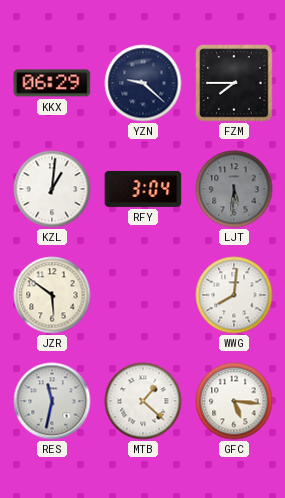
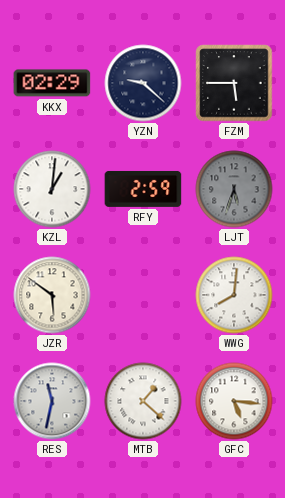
KKX: 06:29 -> 02:29 (52, 83)
FZM: 7:45 -> 5:45 (234, 83)
RFY: 3:04 -> 2:59 (143, 189)
LJT: 5:31 -> 5:33 (234, 189)
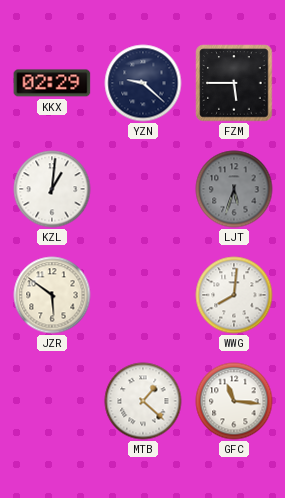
RFY: 2:59 -> none (143, 189)
RES: 11:32 -> none (52, 401)
GFC: 5:16 -> 11:16 (234, 401)
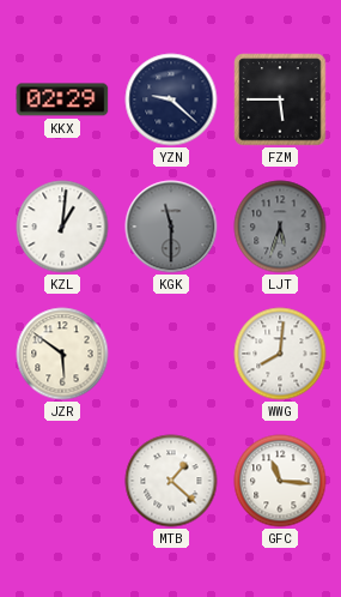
KGK: none -> 11:30 (171, 227)
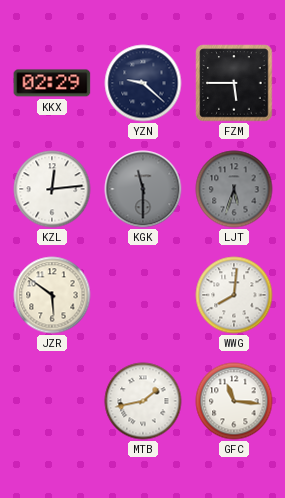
KZL: 1:01 -> 12:14 (52, 189)
MTB: 1:22 -> 1:43 (143, 401)
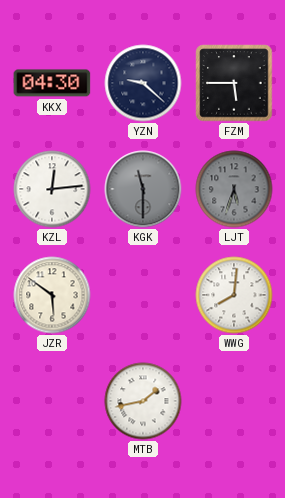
KKX: 02:29 -> 04:30 (52, 83)
GFC: 11:16 -> none (234, 401)
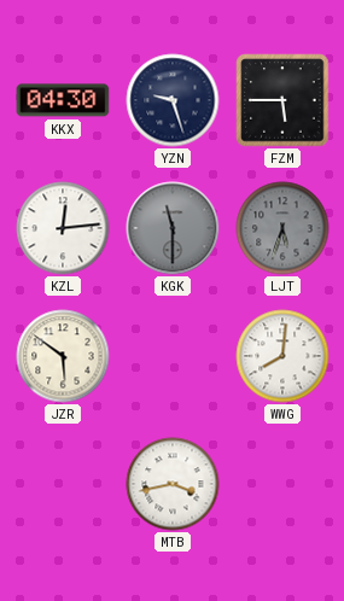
YZN: 9:22 -> 9:27 (173, 100)
MTB: 1:43 -> 3:43 (173, 484)
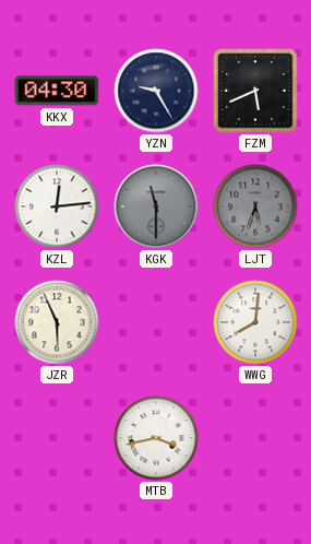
YZN: 9:27 -> 9:25 (156, 91)
FZM: 5:45 -> 5:41 (255, 91)
JZR: 5:51 -> 5:56 (57, 322)
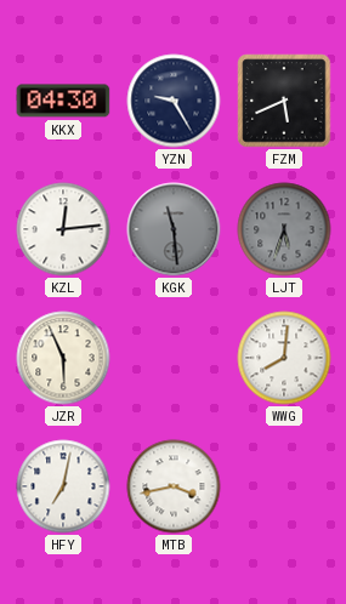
KGK: 11:30 -> 11:29 (174, 229)
HFY: none -> 7:02 (63, 486)
